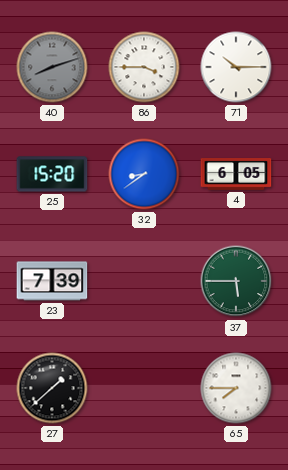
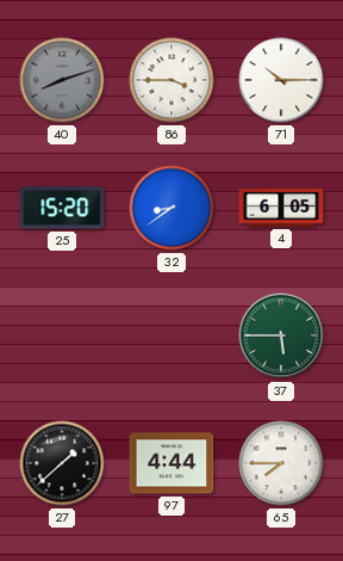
23: 7:39 -> none (52, 281)
97: none -> 4:44 (171, 463)
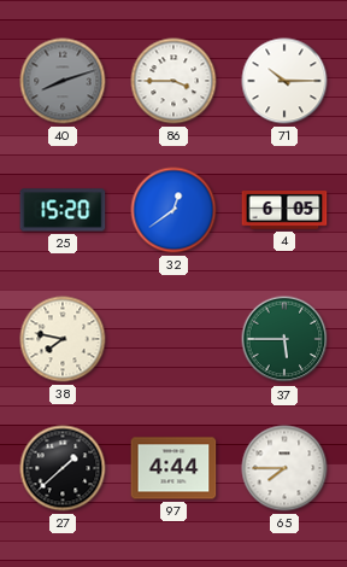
32: 8:39 -> 12:39 (173, 210)
38: none -> 7:47 (63, 339)
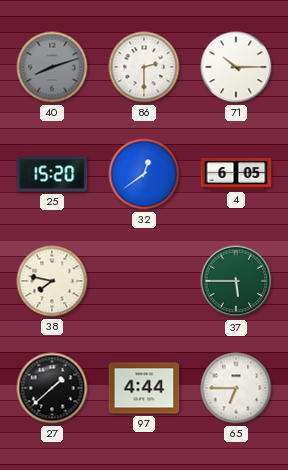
86: 3:45 -> 2:30 (144, 67)
65: 7:45 -> 6:45 (236, 388)
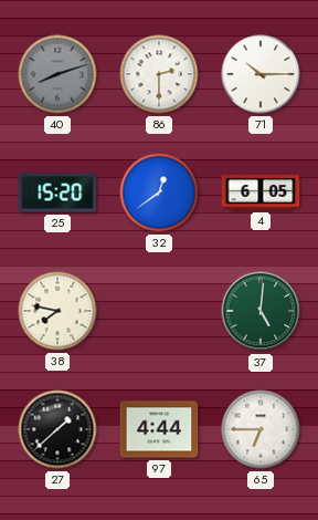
37: 5:45 -> 5:01 (261, 311)
